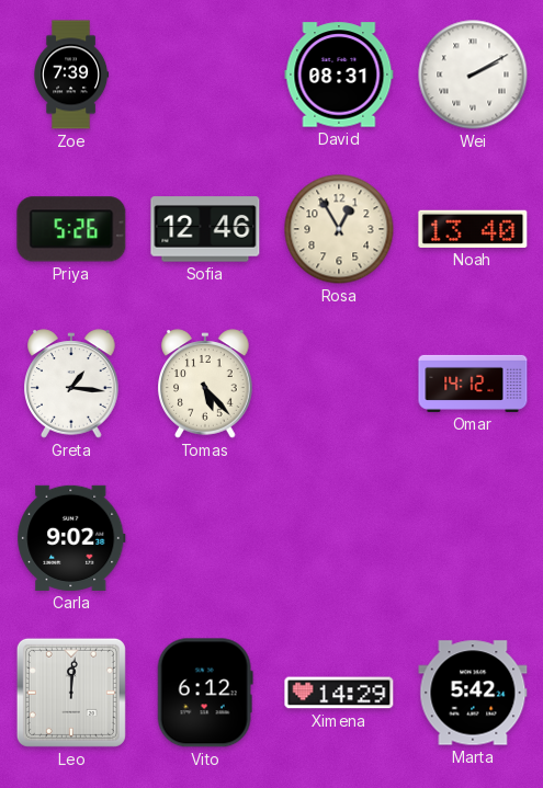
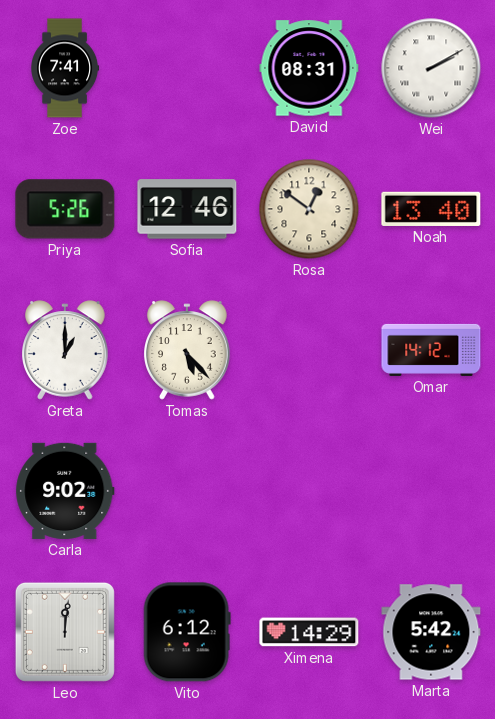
Zoe: 7:39 -> 7:41 (65, 68)
Rosa: 12:55 -> 12:51 (309, 209)
Greta: 1:16 -> 1:00 (65, 350)
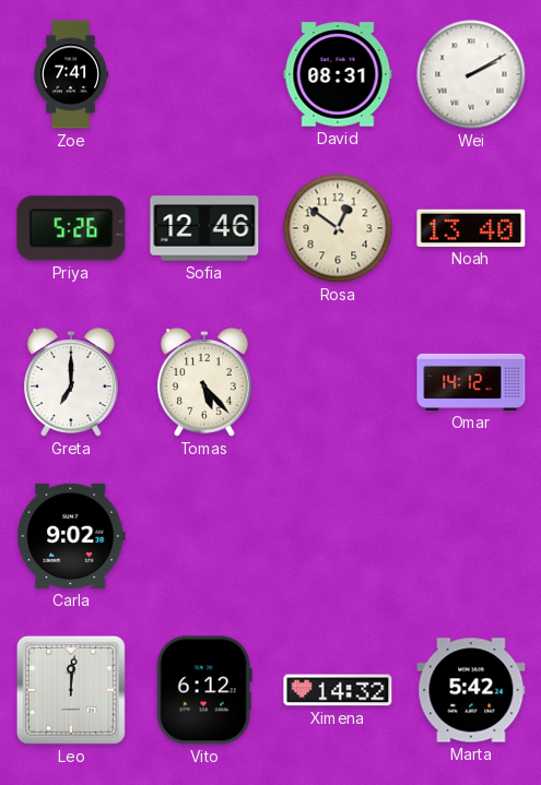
Greta: 1:00 -> 7:00 (71, 382)
Ximena: 14:29 -> 14:32 (338, 690)
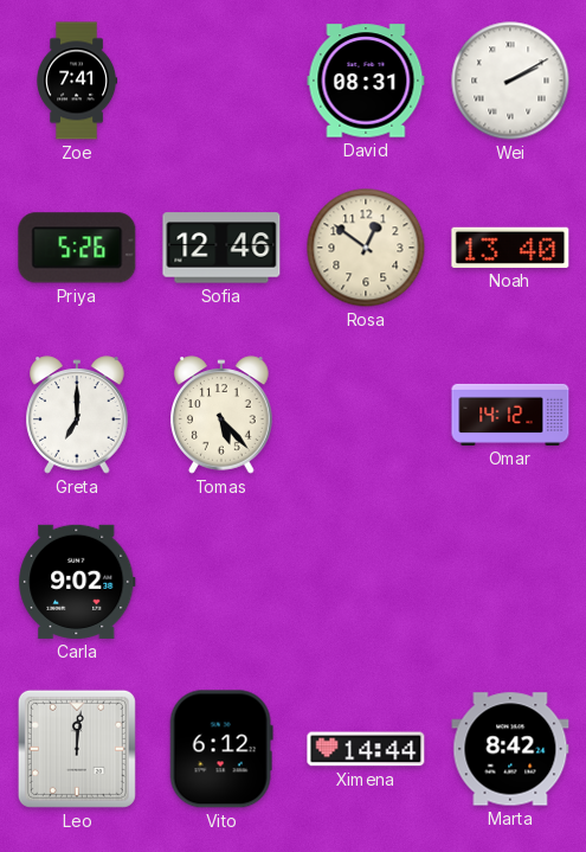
Ximena: 14:32 -> 14:44 (366, 749)
Marta: 5:42 -> 8:42 (510, 749)
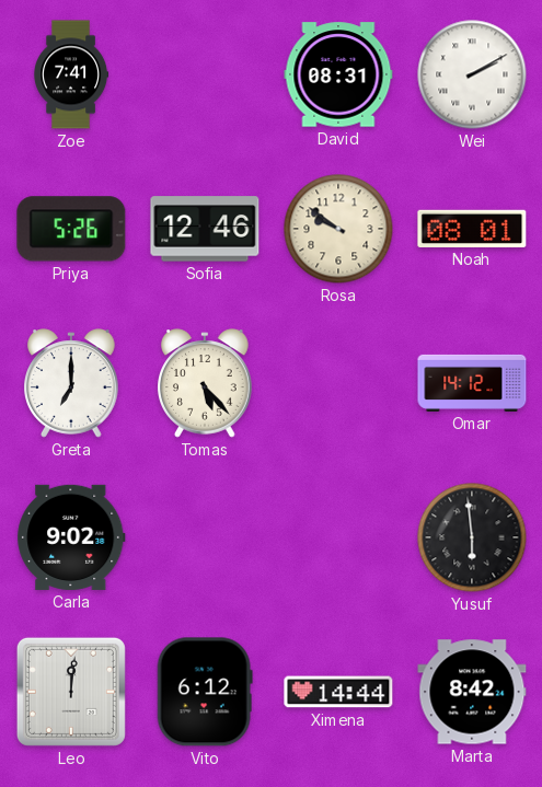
Rosa: 12:51 -> 9:51 (338, 229)
Noah: 13:40 -> 08:01 (472, 229)
Yusuf: none -> 5:59 (472, 537)
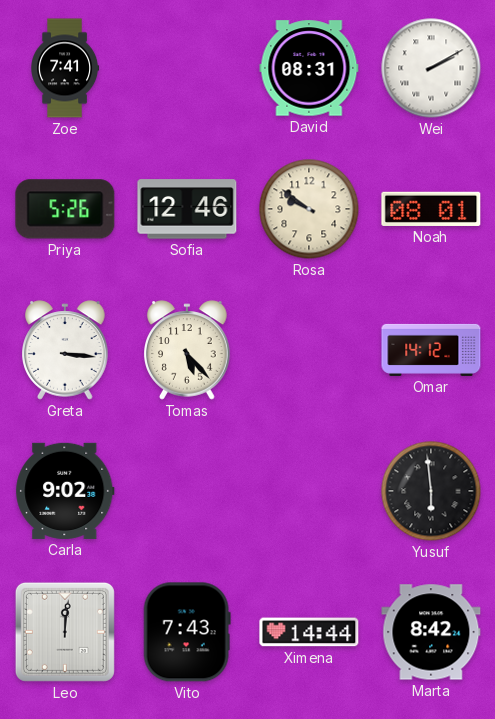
Greta: 7:00 -> 3:16 (65, 350)
Vito: 6:12 -> 7:43 (187, 632)
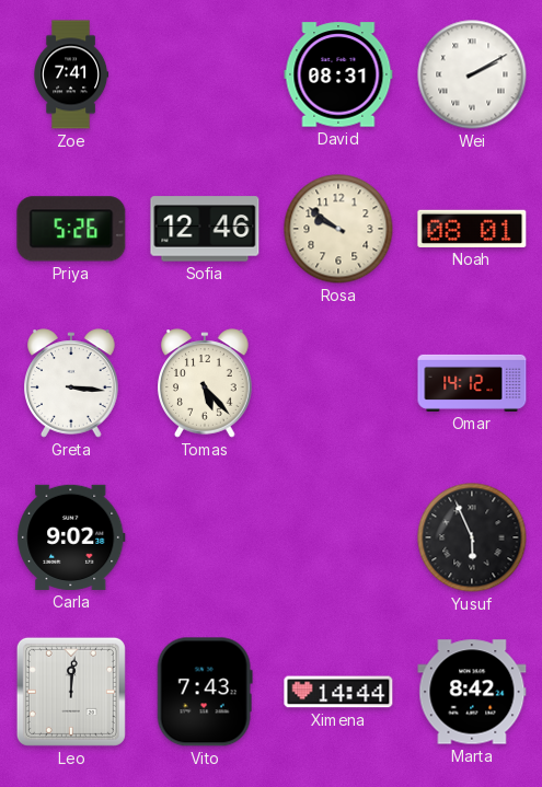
Yusuf: 5:59 -> 5:56 (472, 537)
